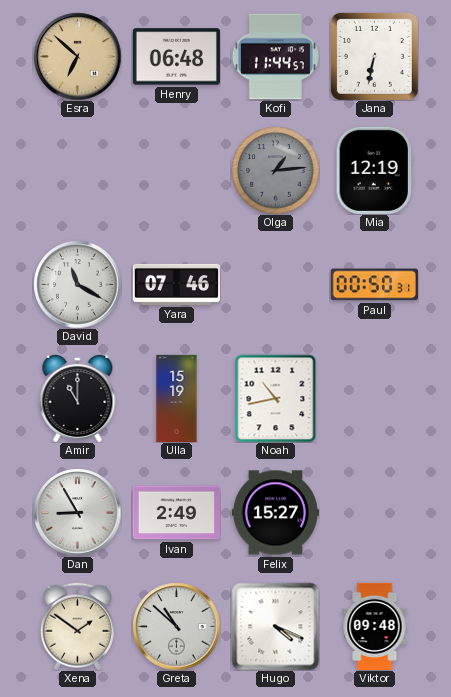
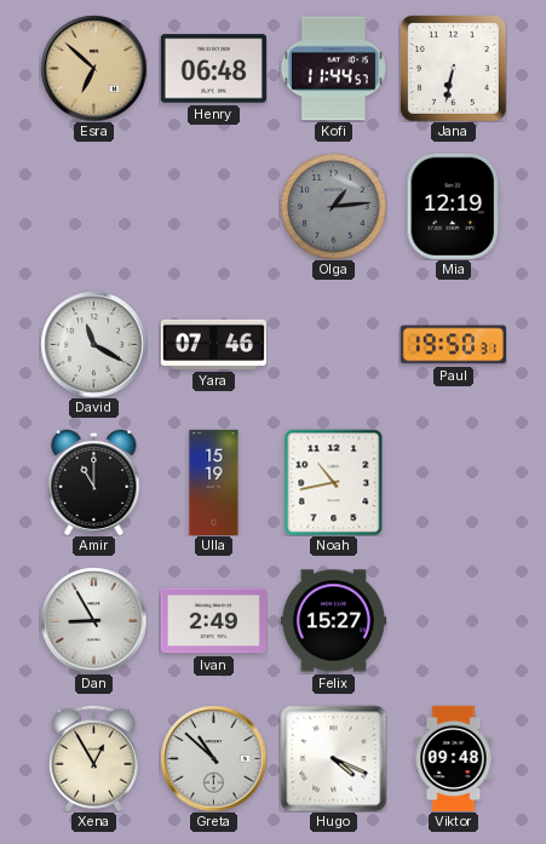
Paul: 00:50 -> 19:50 (453, 345)
Xena: 1:51 -> 12:55 (93, 758)
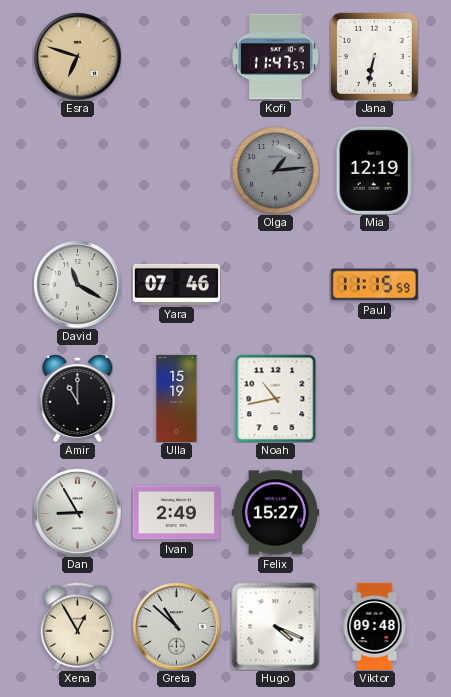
Esra: 6:52 -> 6:48 (77, 56)
Henry: 06:48 -> none (213, 69)
Kofi: 11:44 -> 11:47 (275, 57)
Paul: 19:50 -> 11:15 (374, 285)
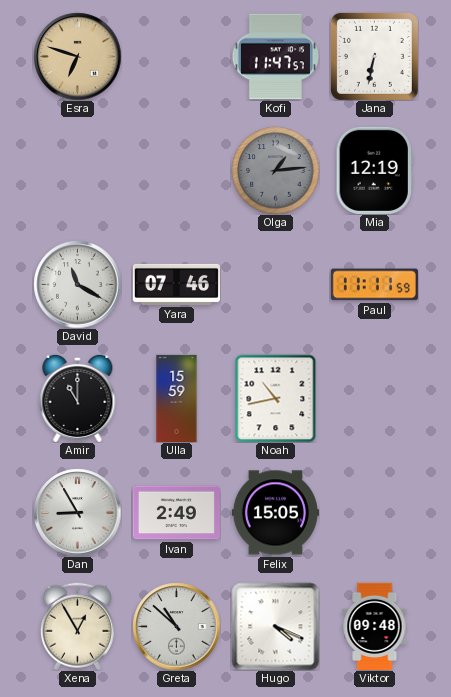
Paul: 11:15 -> 11:11 (374, 285)
Ulla: 15:19 -> 15:59 (177, 398)
Felix: 15:27 -> 15:05 (275, 513)
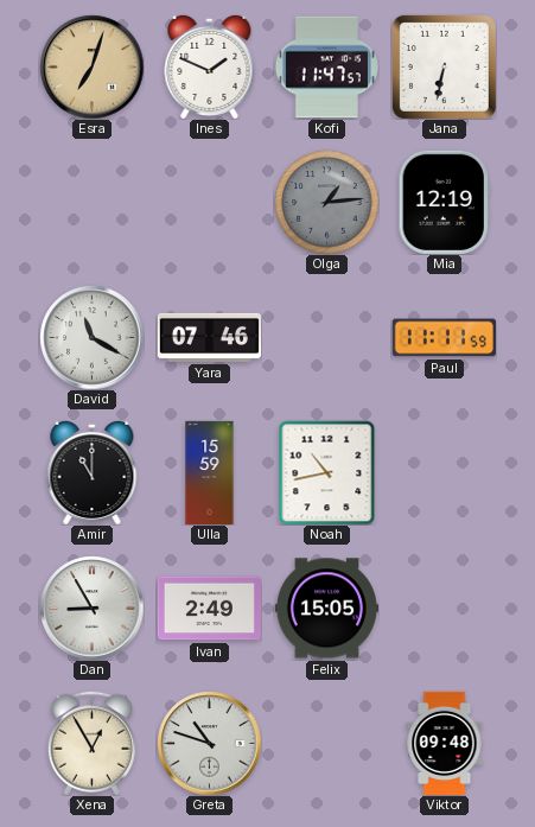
Esra: 6:48 -> 7:03 (91, 66)
Ines: none -> 1:49 (210, 66)
Greta: 10:52 -> 10:48 (209, 743)
Hugo: 4:19 -> none (275, 626)
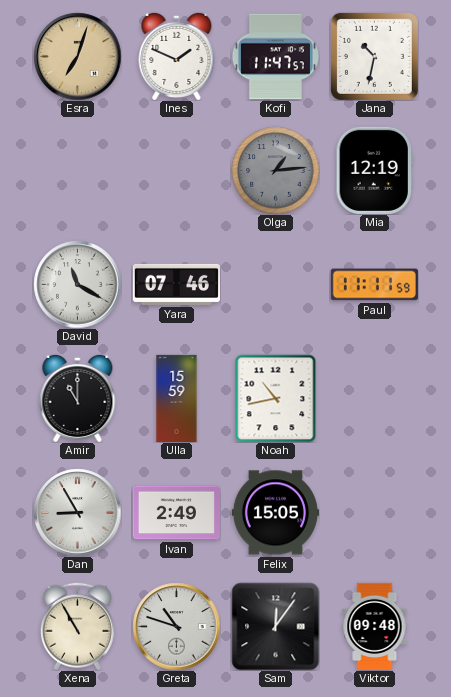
Jana: 6:32 -> 10:32 (374, 56)
Xena: 12:55 -> 10:55 (77, 626)
Sam: none -> 12:06 (275, 626)
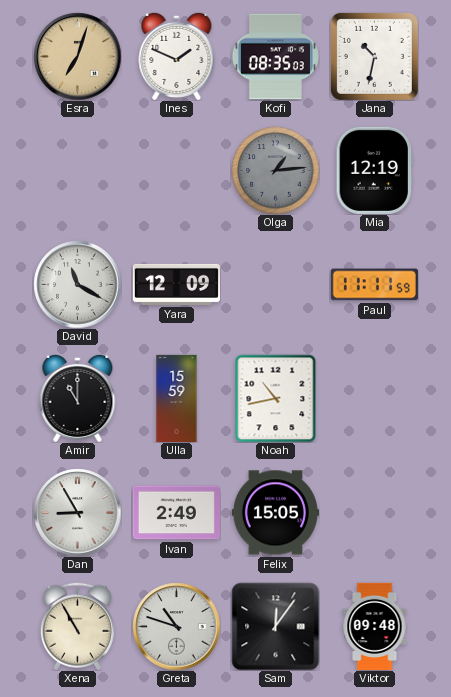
Kofi: 11:47 -> 08:35 (275, 57)
Yara: 07:46 -> 12:09 (176, 284)
